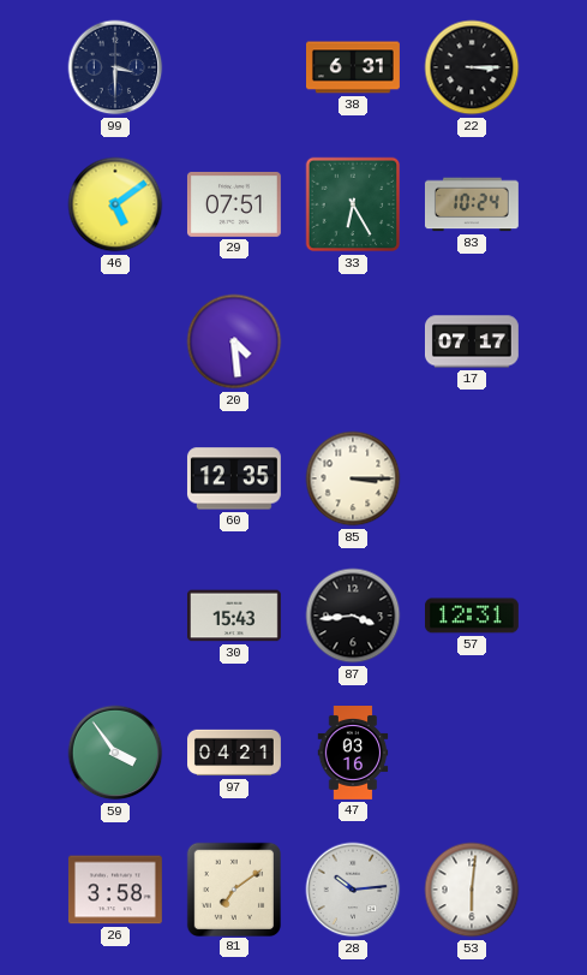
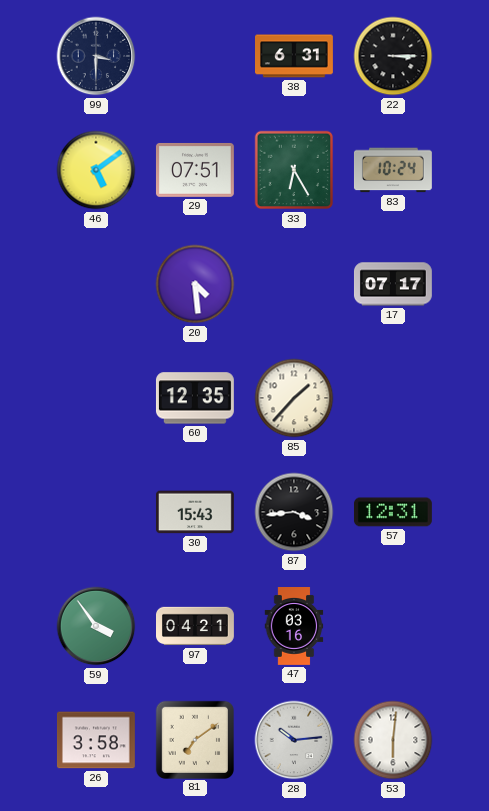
85: 3:15 -> 1:37 (294, 398)
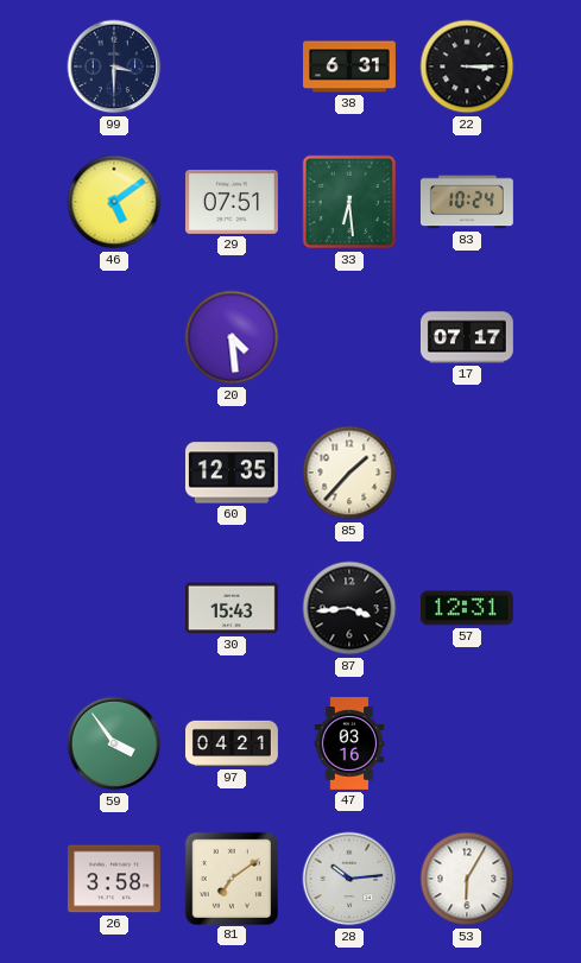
33: 6:25 -> 6:29 (349, 202)
53: 6:01 -> 6:05 (467, 879)
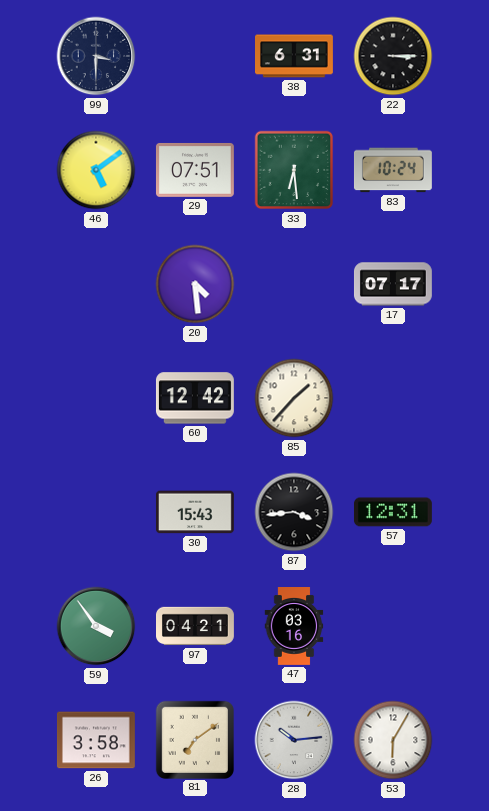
60: 12:35 -> 12:42 (195, 398)
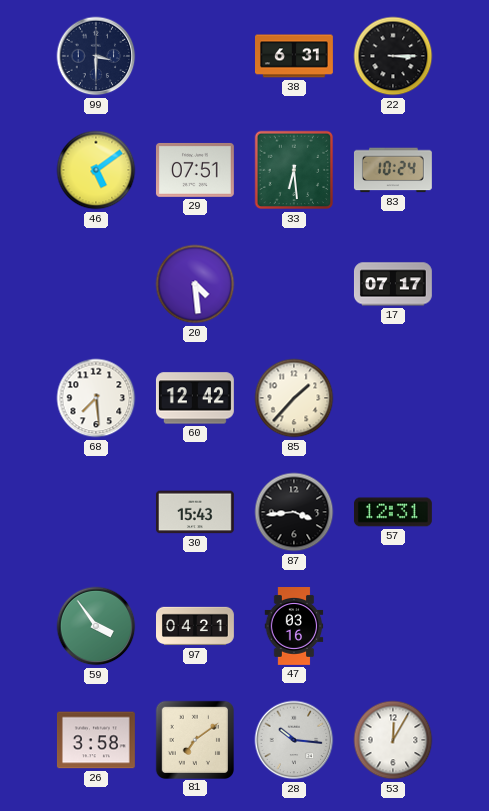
68: none -> 7:29 (96, 398)
28: 10:14 -> 10:16 (294, 740)
53: 6:05 -> 12:05 (393, 740)
